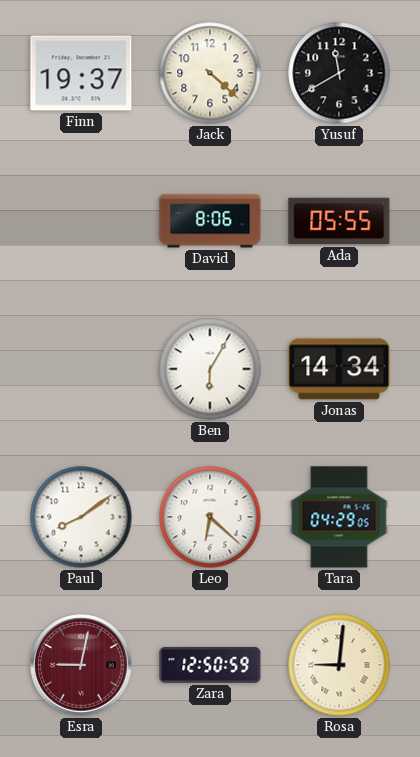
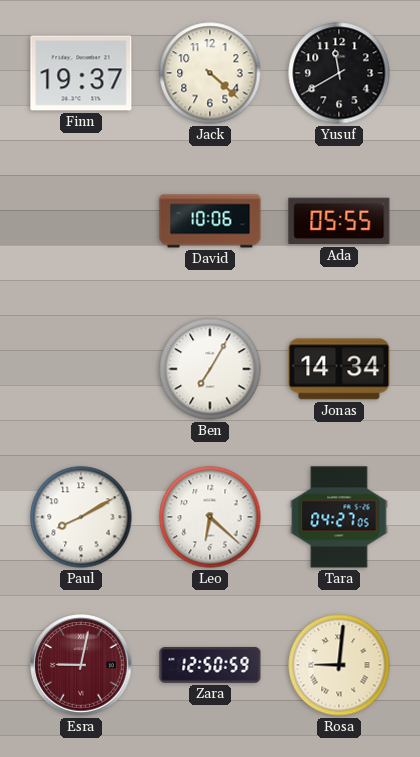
David: 8:06 -> 10:06 (210, 221)
Ben: 6:05 -> 7:05 (210, 369)
Paul: 8:09 -> 8:10 (81, 517)
Tara: 04:29 -> 04:27 (339, 517)
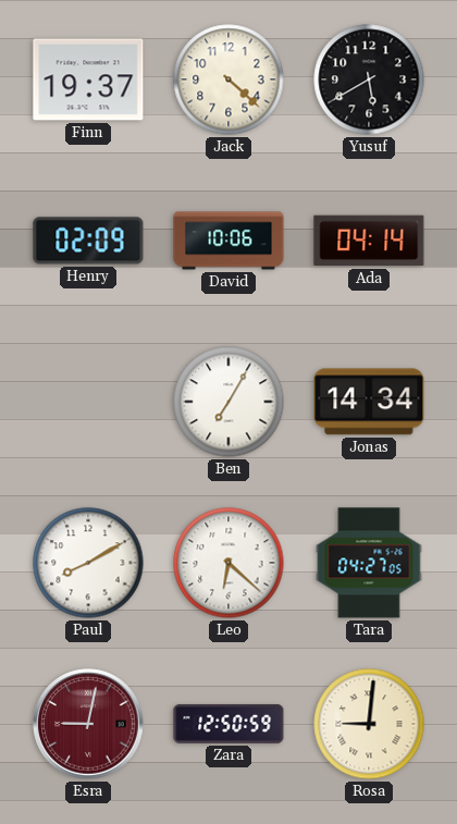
Yusuf: 11:40 -> 5:40 (369, 79)
Henry: none -> 02:09 (88, 241)
Ada: 05:55 -> 04:14 (369, 241)
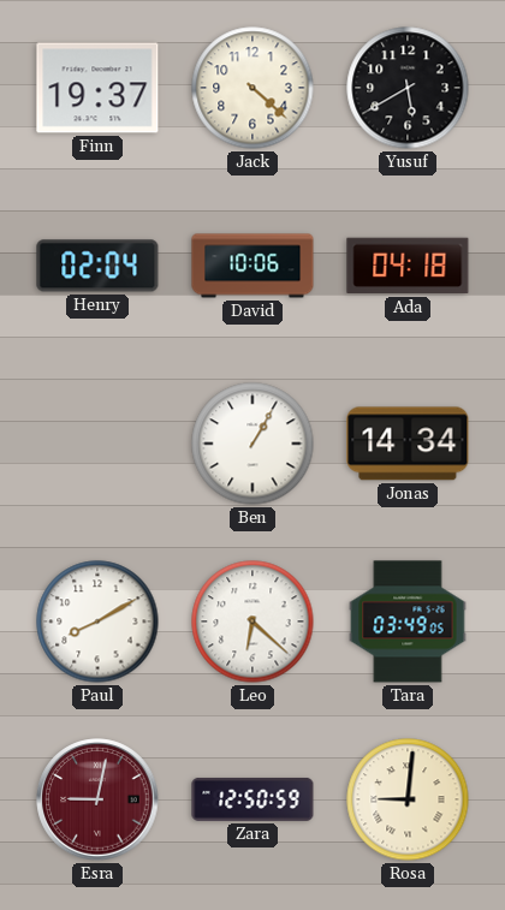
Henry: 02:09 -> 02:04 (97, 266)
Ada: 04:14 -> 04:18 (408, 266)
Ben: 7:05 -> 1:05 (252, 444)
Tara: 04:27 -> 03:49 (408, 621)
